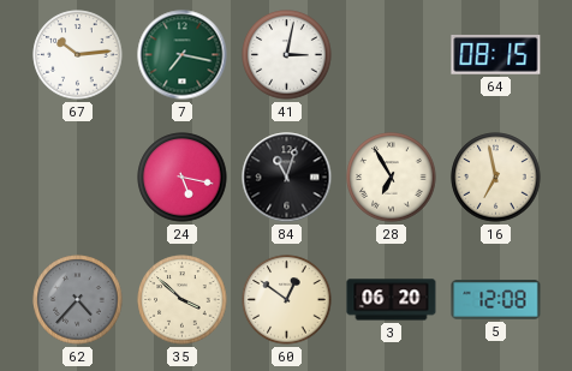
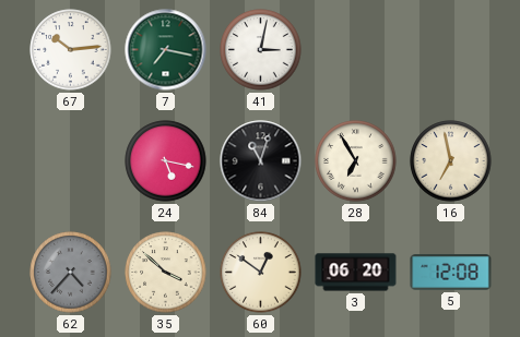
64: 08:15 -> none (496, 55)
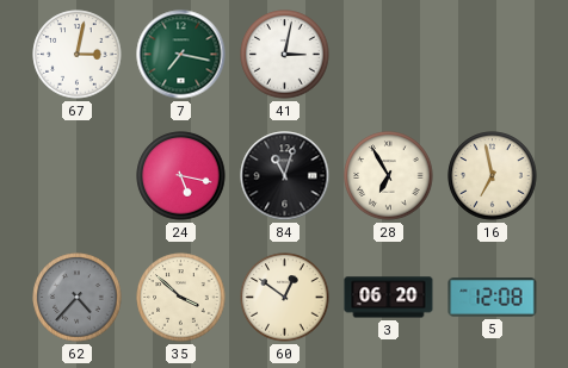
67: 10:14 -> 3:02 (78, 55)
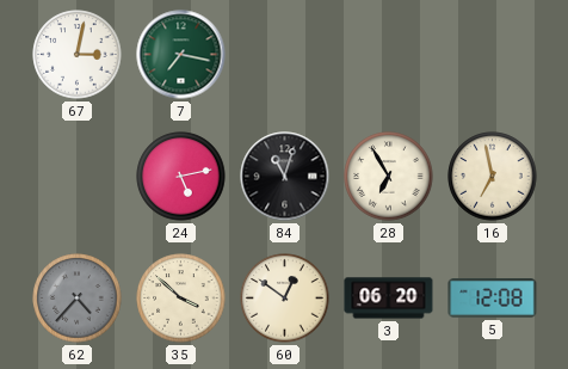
41: 3:02 -> none (285, 55)
24: 5:17 -> 5:13 (181, 177)
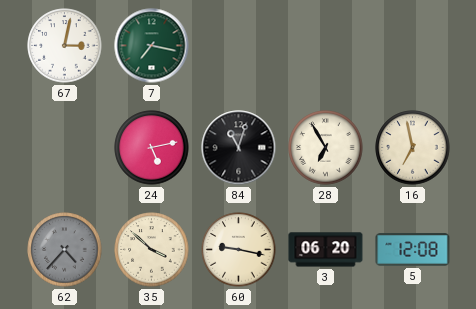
60: 12:51 -> 9:17 (239, 250)
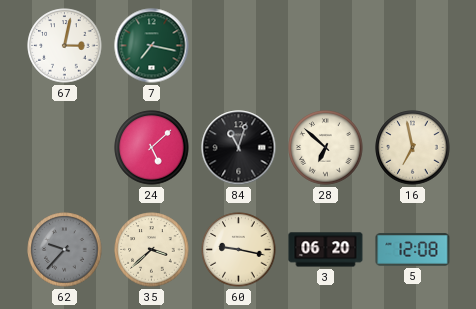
24: 5:13 -> 5:08 (152, 148)
28: 6:55 -> 6:52 (326, 148)
62: 4:37 -> 9:37 (65, 250)
35: 3:52 -> 3:38 (152, 250)
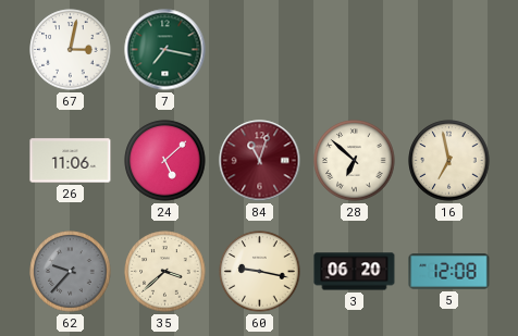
26: none -> 11:06 (71, 161)
84 dial: black -> burgundy (260, 161)
